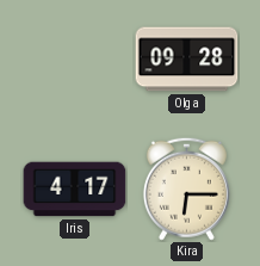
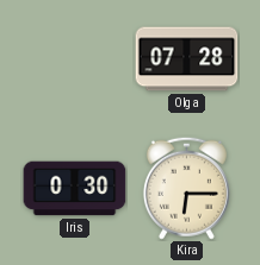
Olga: 09:28 -> 07:28 (187, 59)
Iris: 4:17 -> 0:30 (75, 189)
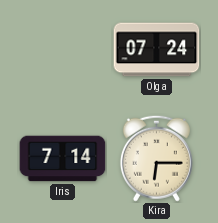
Olga: 07:28 -> 07:24 (157, 50)
Iris: 0:30 -> 7:14 (63, 159)
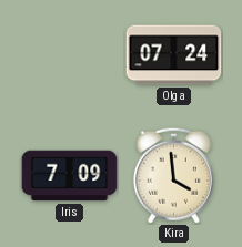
Iris: 7:14 -> 7:09 (70, 176)
Kira: 6:15 -> 3:59 (173, 175)
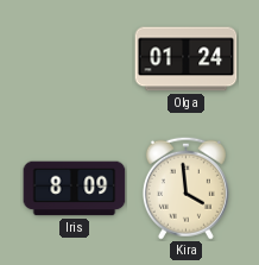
Olga: 07:24 -> 01:24 (187, 59)
Iris: 7:09 -> 8:09 (75, 189)
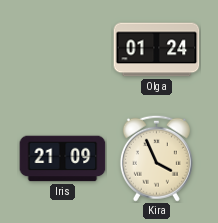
Iris: 8:09 -> 21:09 (63, 159)
Kira: 3:59 -> 3:56 (156, 158)
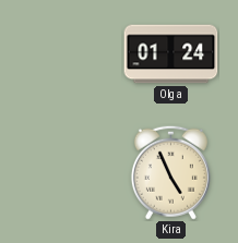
Iris: 21:09 -> none (63, 159)
Kira: 3:56 -> 4:56 (170, 172)
